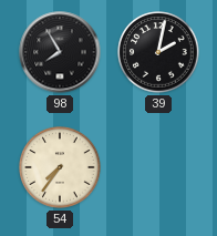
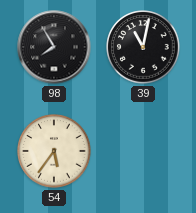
39: 2:02 -> 11:02 (143, 47)
54: 7:36 -> 5:36 (54, 151)
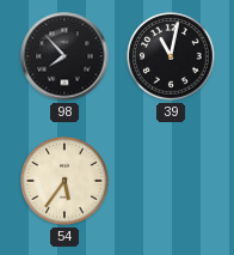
98: 7:55 -> 7:53 (64, 56)
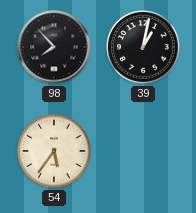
39: 11:02 -> 1:02 (143, 47)
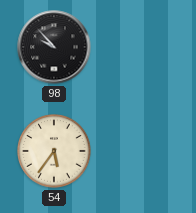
98: 7:53 -> 9:53 (54, 47)
39: 1:02 -> none (143, 47)
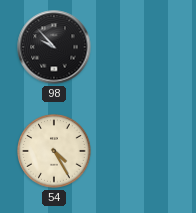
54: 5:36 -> 4:25 (54, 151)
